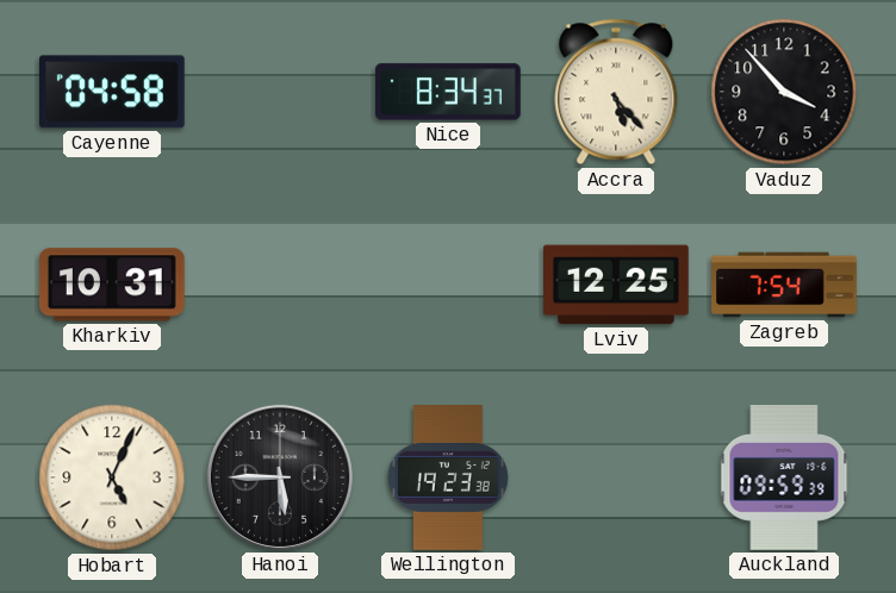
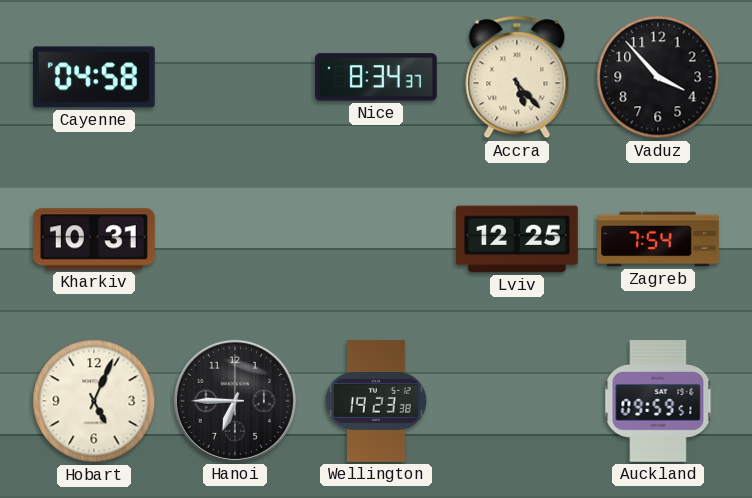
Hanoi: 5:45 -> 6:45 (235, 401)
Auckland: 09:59:39 -> 09:59:51 (658, 402)
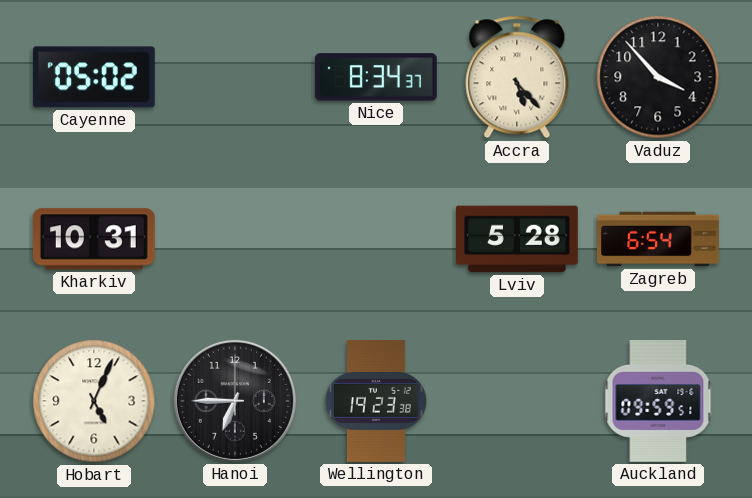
Cayenne: 04:58 -> 05:02 (94, 77)
Lviv: 12:25 -> 5:28 (518, 239)
Zagreb: 7:54 -> 6:54 (658, 239)
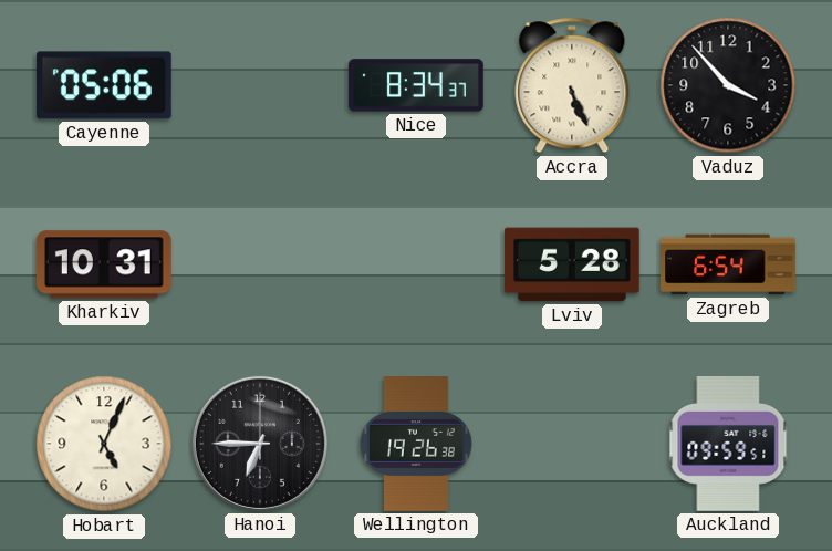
Cayenne: 05:02 -> 05:06 (104, 85)
Accra: 5:23 -> 5:26 (572, 85)
Wellington: 19:23 -> 19:26 (416, 444)
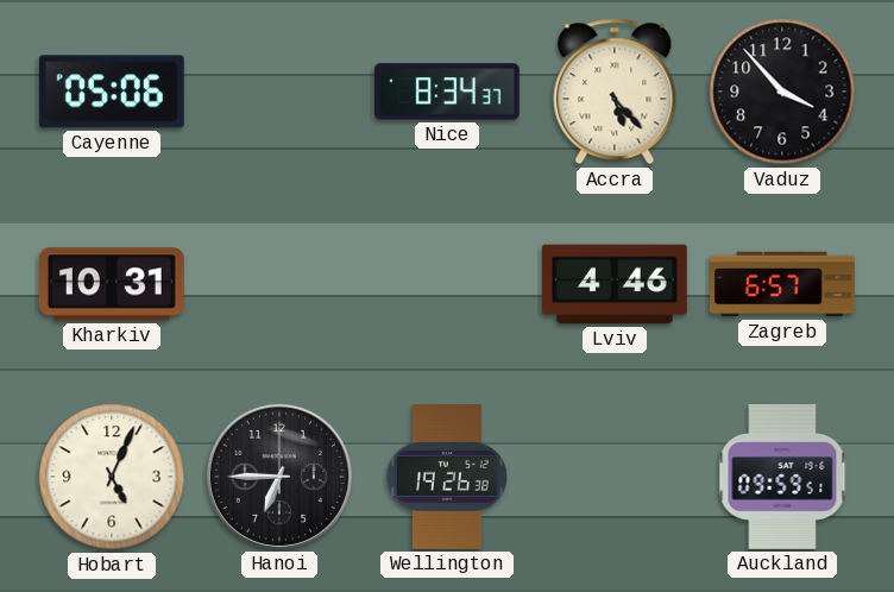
Accra: 5:26 -> 5:23 (615, 92)
Lviv: 5:28 -> 4:46 (616, 284)
Zagreb: 6:54 -> 6:57 (782, 284)
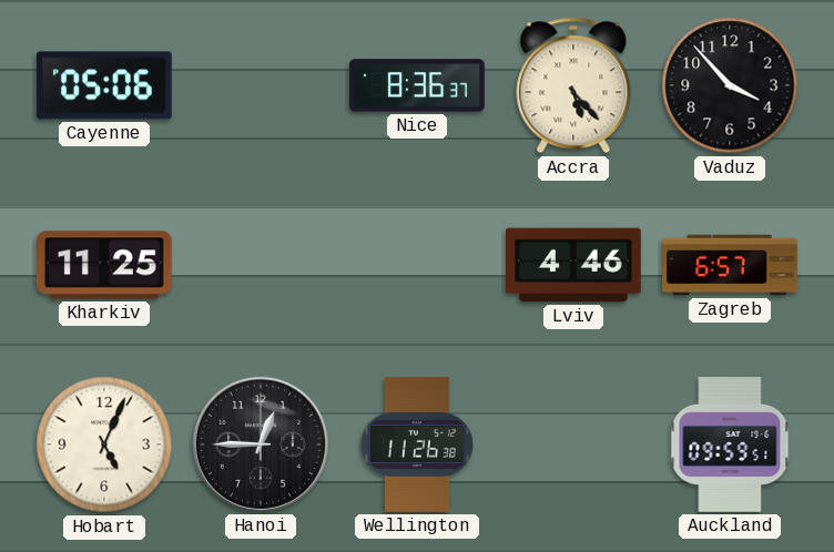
Nice: 8:34 -> 8:36 (418, 85)
Kharkiv: 10:31 -> 11:25 (104, 265)
Hanoi: 6:45 -> 12:45 (261, 444)
Wellington: 19:26 -> 11:26 (417, 444)
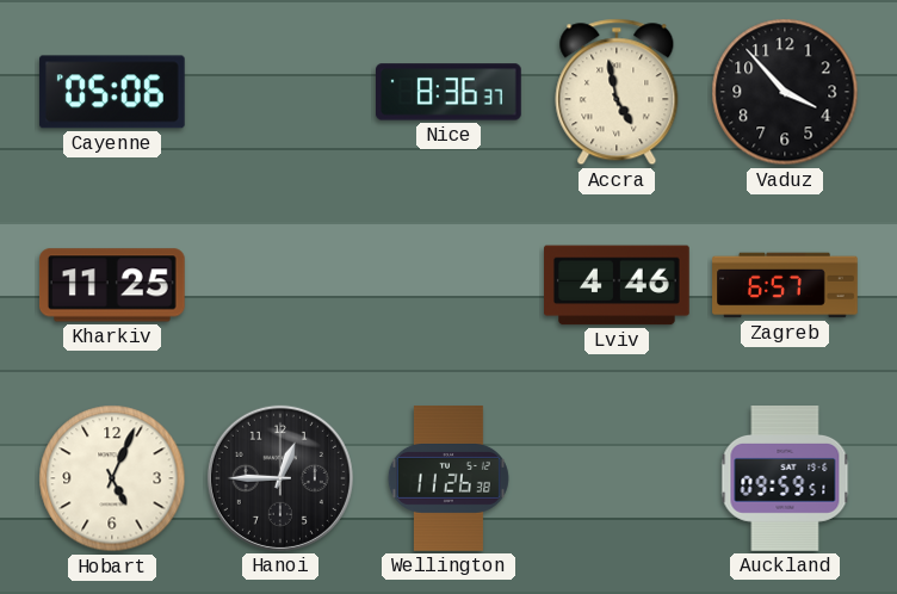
Accra: 5:23 -> 4:58 (617, 92)
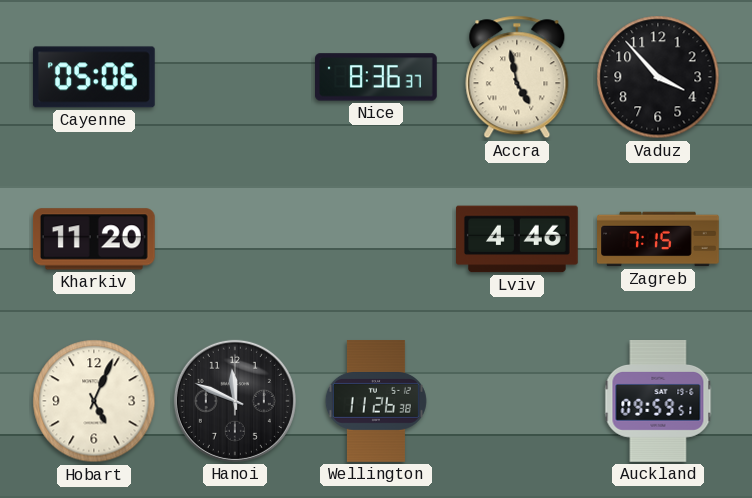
Kharkiv: 11:25 -> 11:20 (94, 239)
Zagreb: 6:57 -> 7:15 (658, 239)
Hanoi: 12:45 -> 11:49 (235, 401)
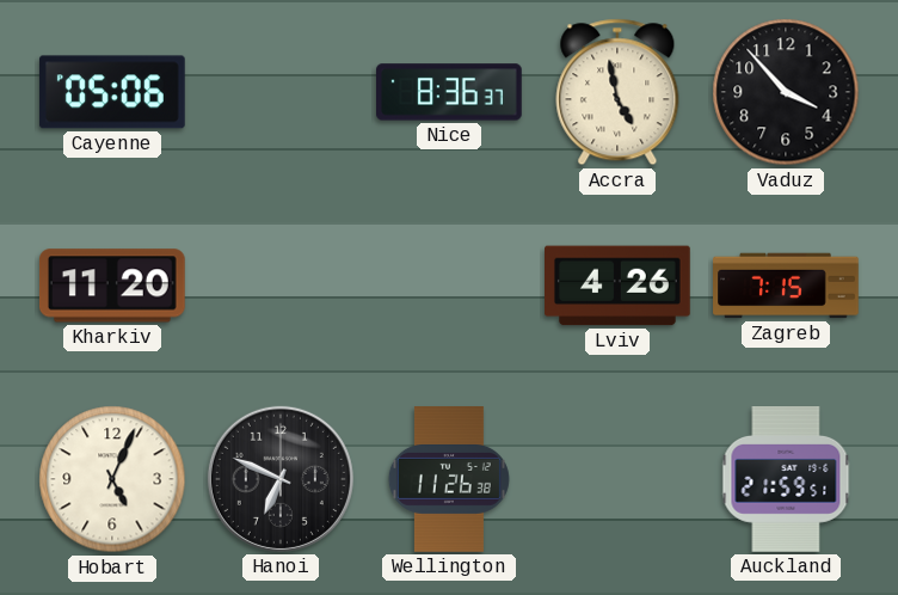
Lviv: 4:46 -> 4:26 (619, 286)
Hanoi: 11:49 -> 6:49 (281, 479)
Auckland: 09:59 -> 21:59 (786, 480)
